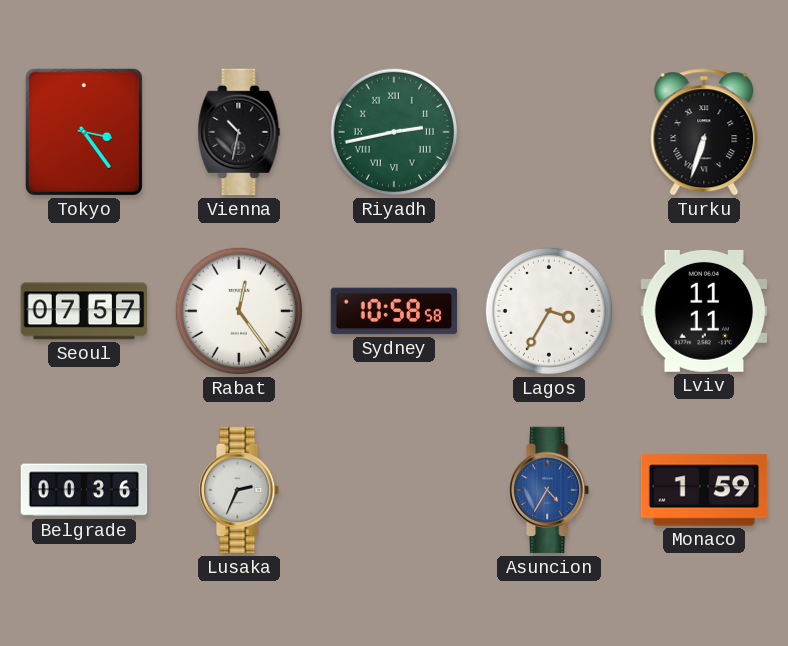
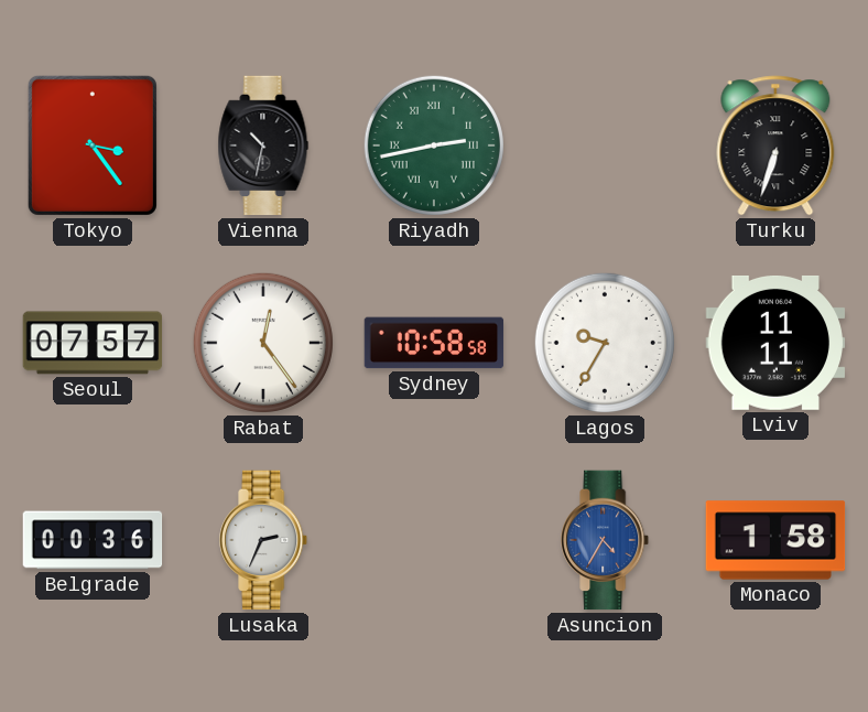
Lagos: 3:35 -> 9:35 (605, 343)
Monaco: 1:59 -> 1:58 (775, 540)
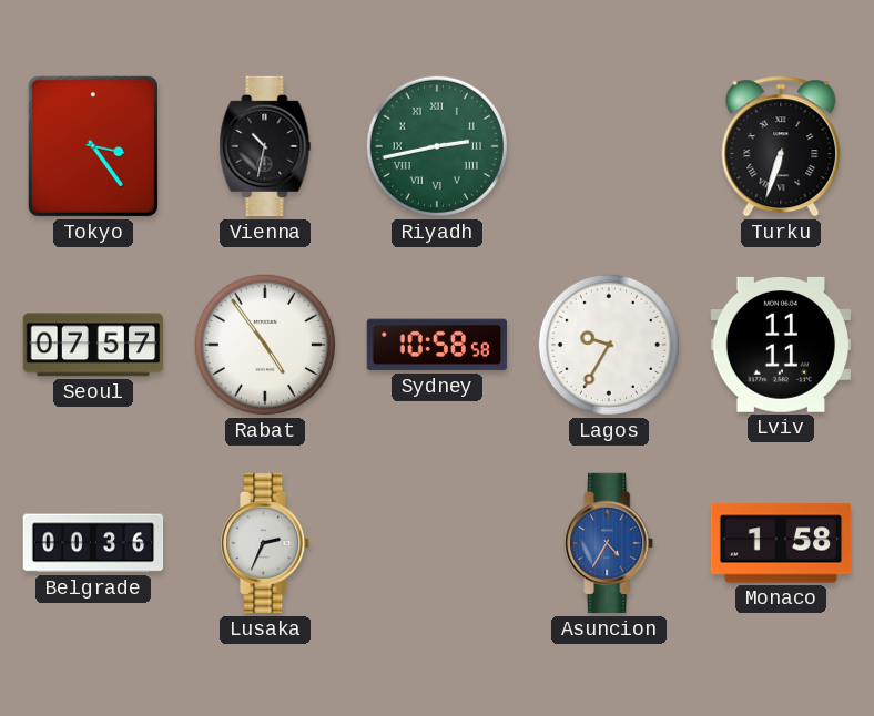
Rabat: 12:24 -> 4:54 (265, 345)
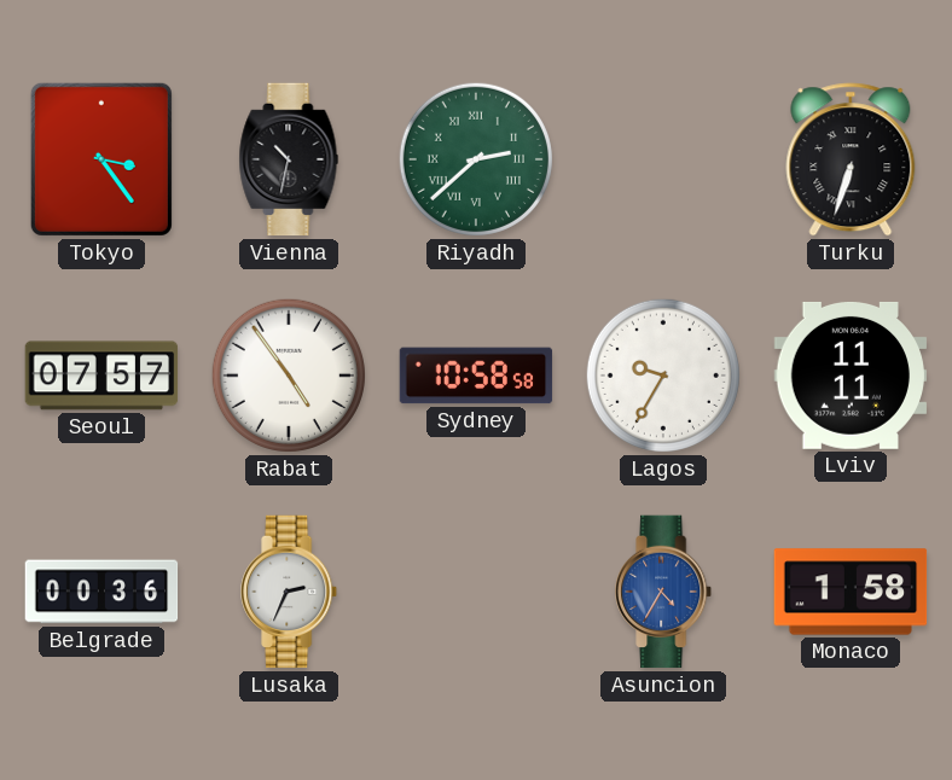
Riyadh: 2:43 -> 2:38 (476, 159)
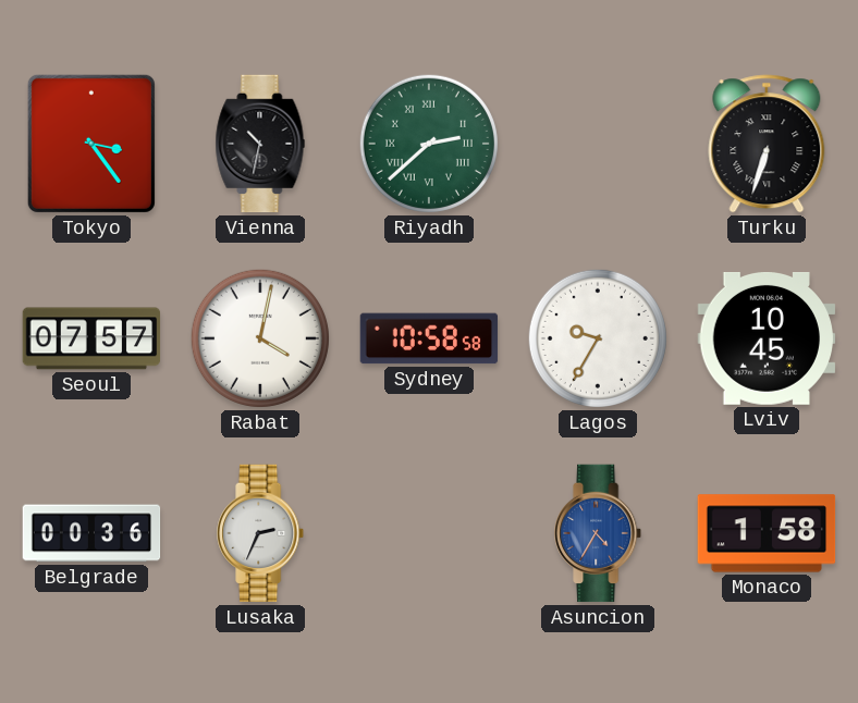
Rabat: 4:54 -> 4:02 (260, 338)
Lviv: 11:11 -> 10:45 (767, 338)
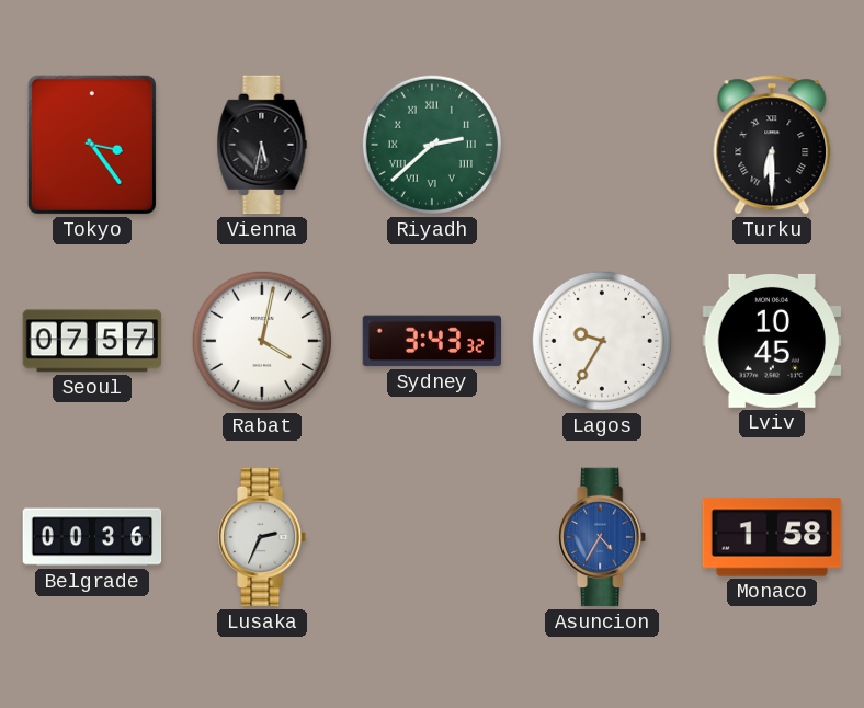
Vienna: 10:32 -> 5:32 (262, 145)
Turku: 6:33 -> 6:30 (772, 145)
Sydney: 10:58 -> 3:43 (432, 341)
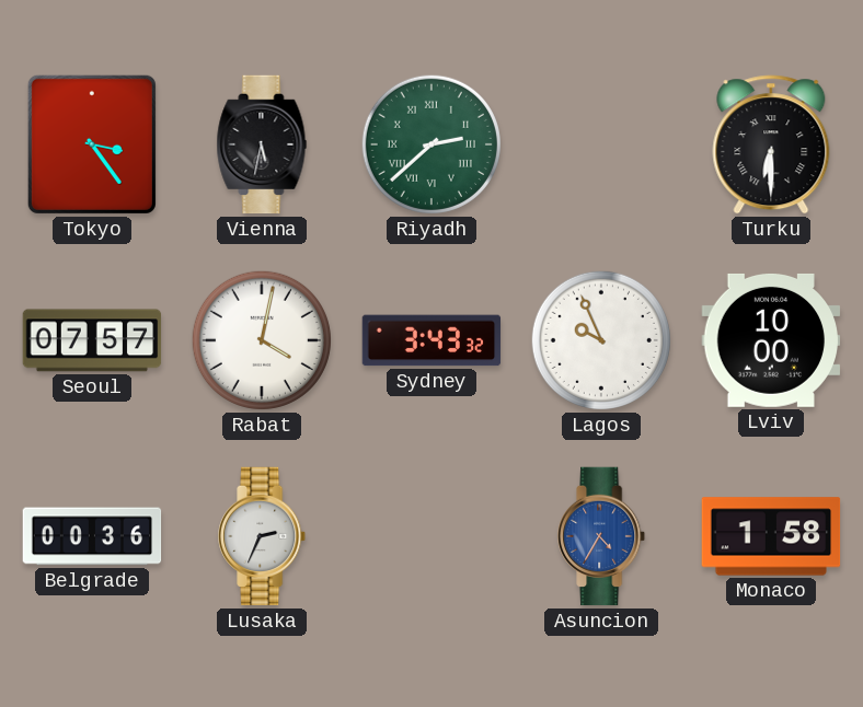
Lagos: 9:35 -> 9:56 (601, 340)
Lviv: 10:45 -> 10:00 (771, 340)
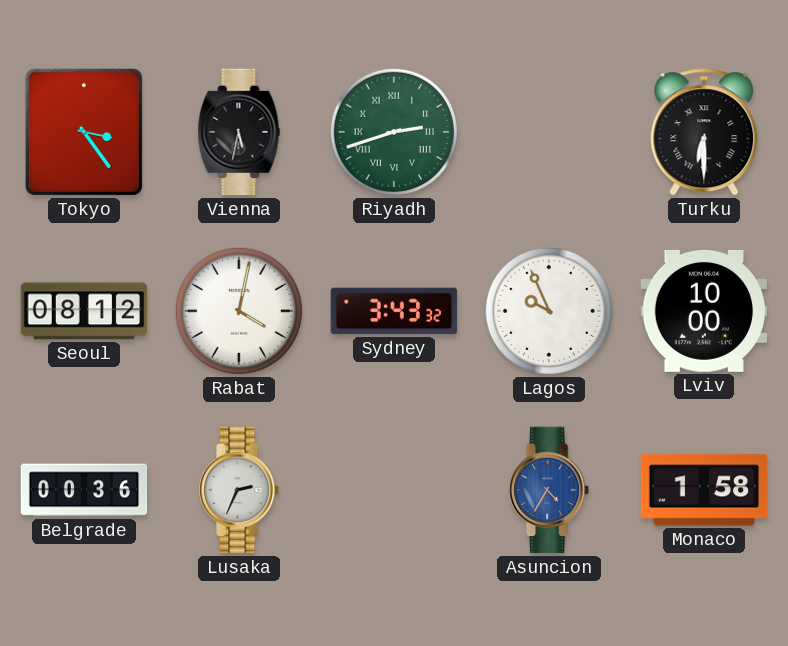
Riyadh: 2:38 -> 2:42 (394, 132)
Seoul: 07:57 -> 08:12 (84, 311)
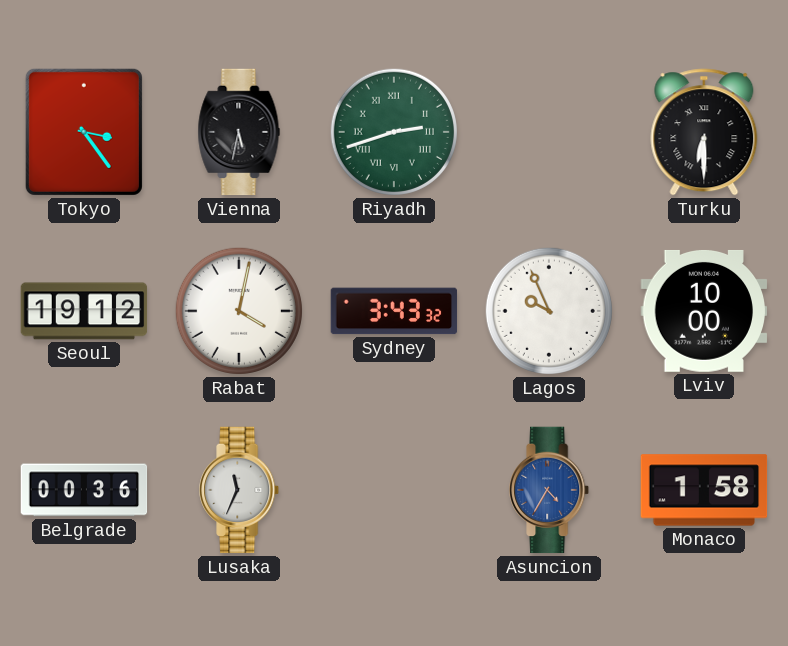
Seoul: 08:12 -> 19:12 (84, 311)
Lusaka: 2:34 -> 11:34 (240, 490)
